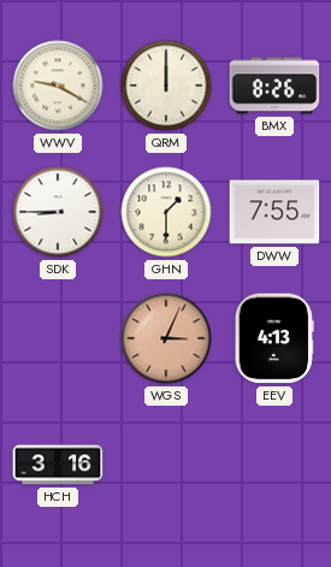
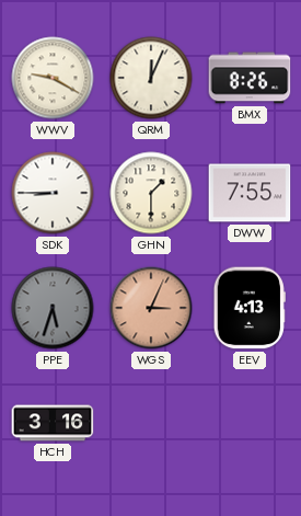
QRM: 12:00 -> 12:04 (151, 78)
PPE: none -> 5:33 (53, 308)
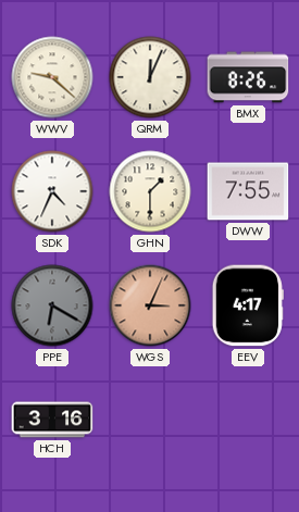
WWV: 9:20 -> 9:22 (52, 77)
SDK: 8:45 -> 4:34 (52, 191)
PPE: 5:33 -> 6:20 (52, 305)
EEV: 4:13 -> 4:17 (248, 305)
